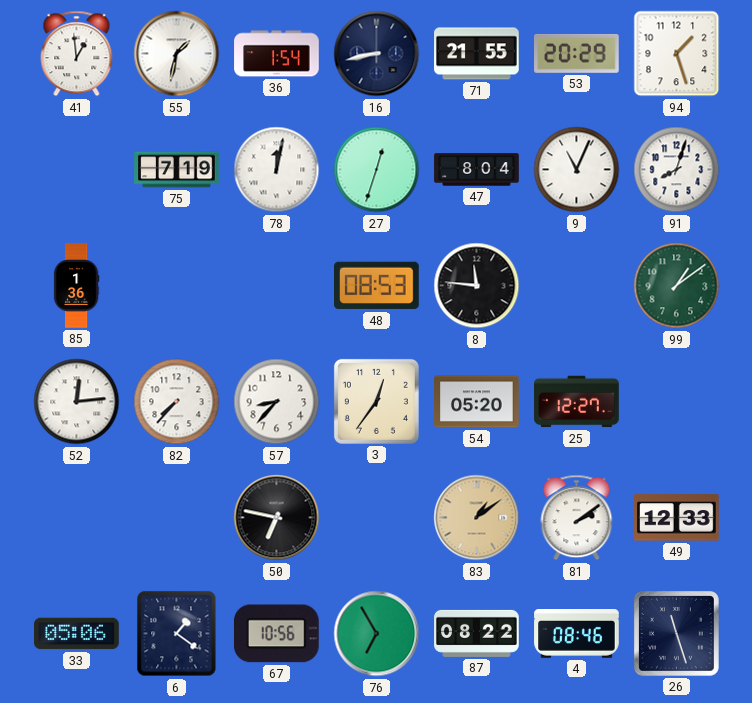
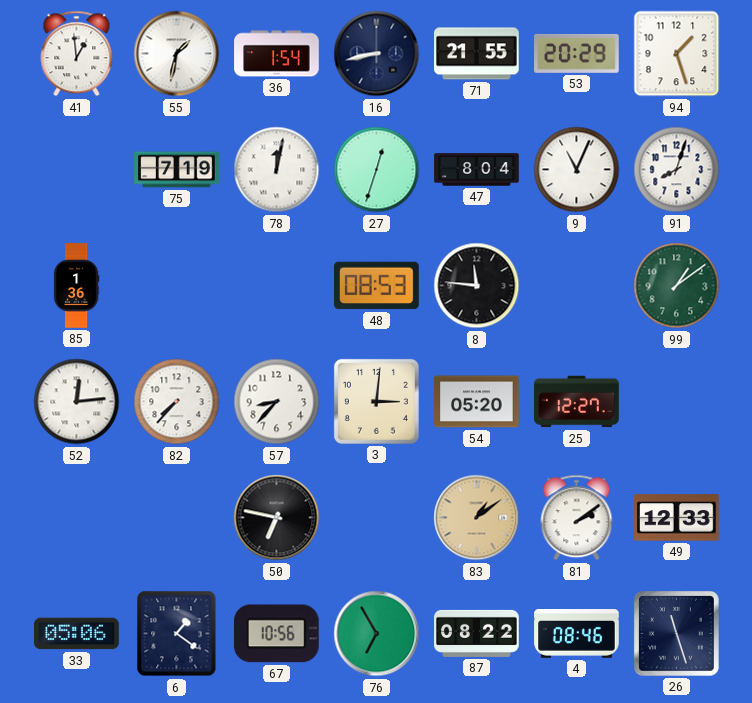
3: 12:36 -> 3:01 (376, 401)
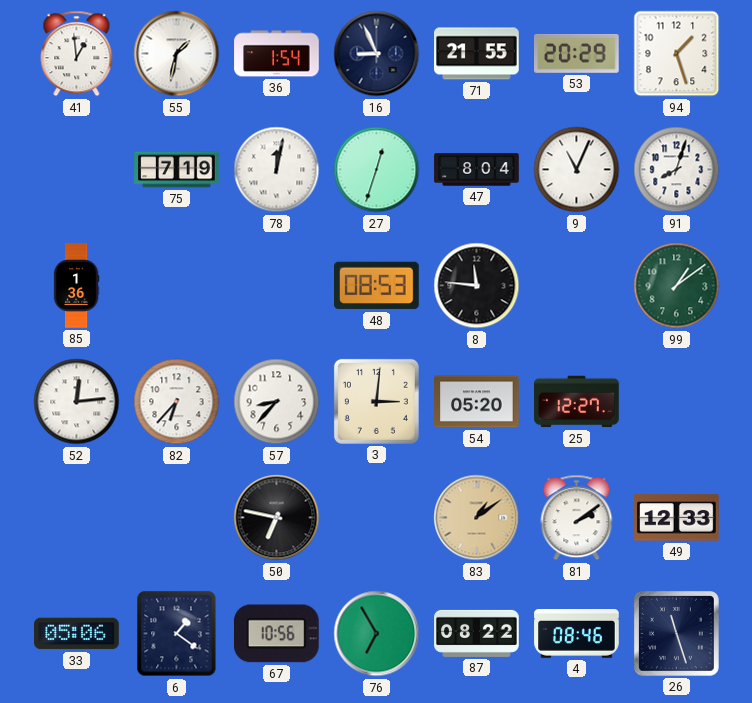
16: 8:43 -> 8:56 (377, 54)
82: 7:37 -> 6:37 (177, 402)
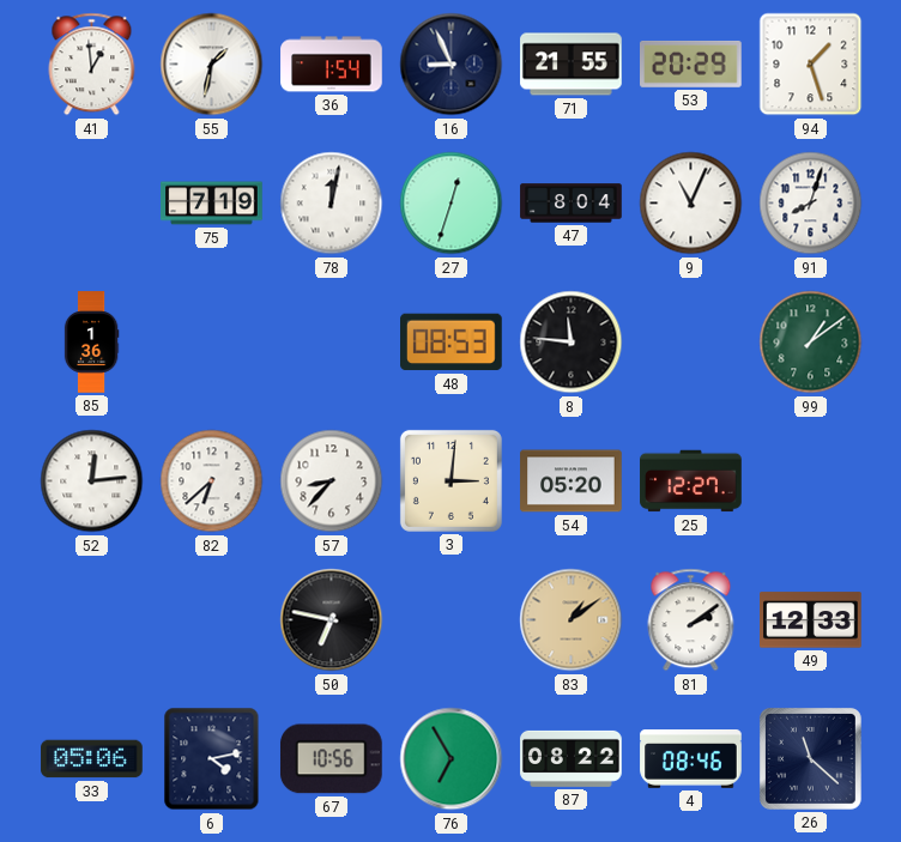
82: 6:37 -> 6:38 (212, 481)
6: 1:21 -> 4:13 (212, 759)
26: 11:27 -> 11:22 (810, 758)
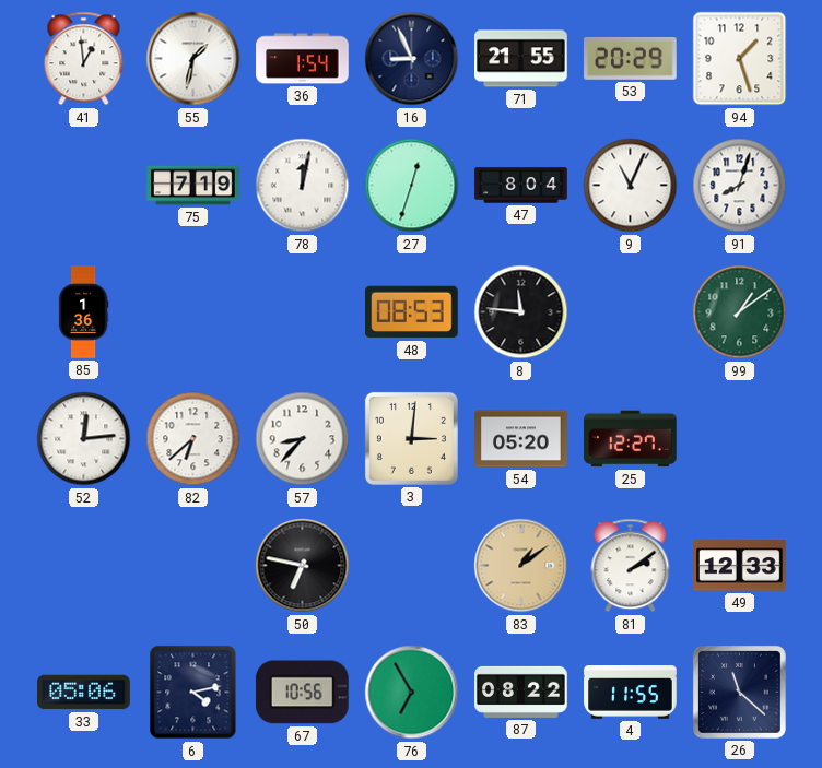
4: 08:46 -> 11:55 (631, 693)
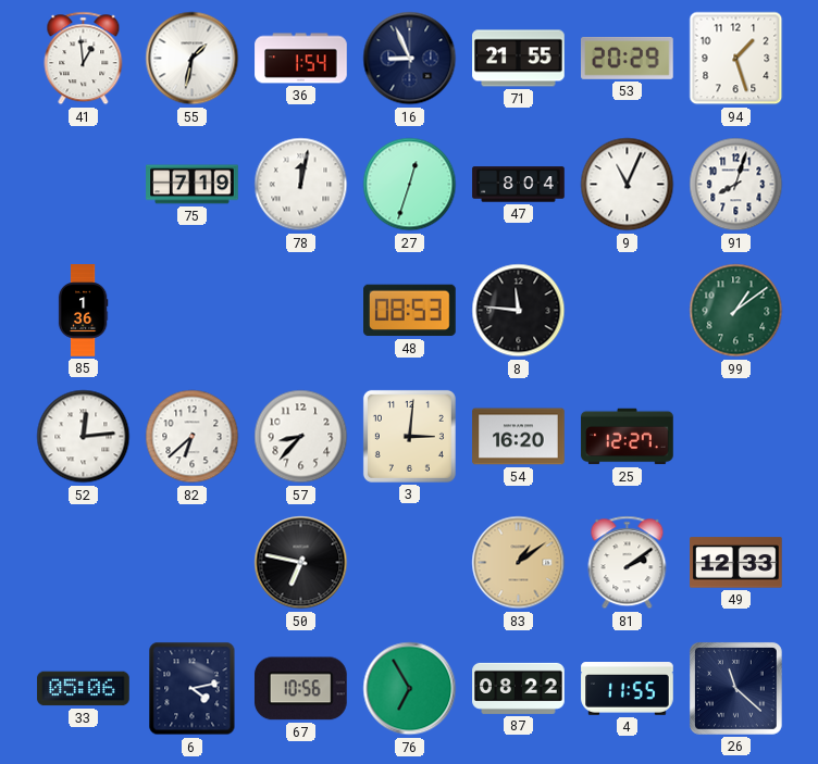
54: 05:20 -> 16:20 (519, 437)
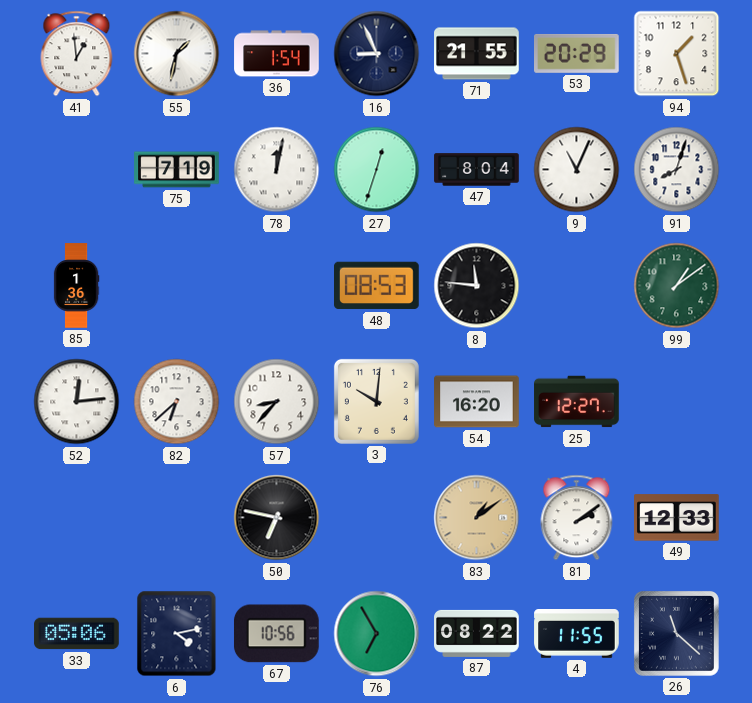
3: 3:01 -> 10:01 (376, 401)
